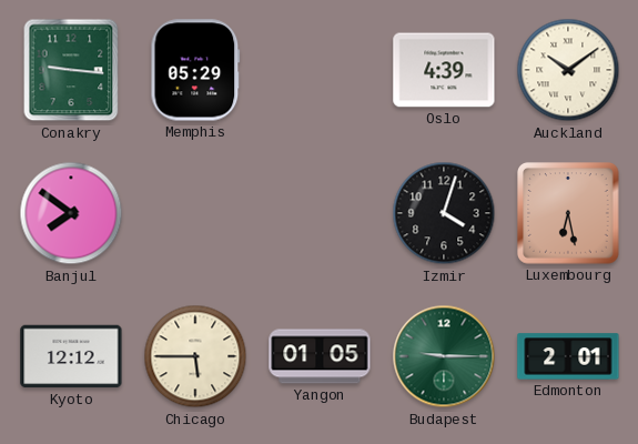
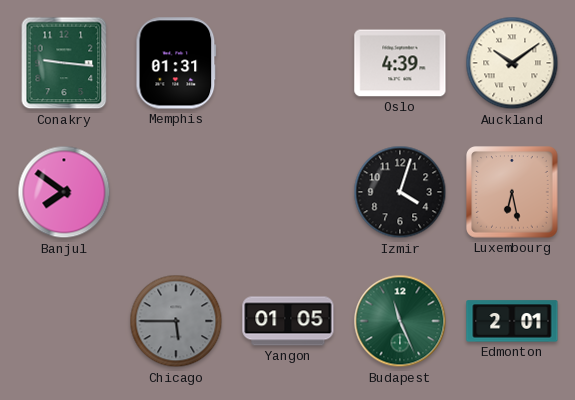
Memphis: 05:29 -> 01:31 (176, 63)
Kyoto: 12:12 -> none (71, 356)
Chicago dial: cream -> grey (176, 321)
Budapest: 9:15 -> 11:26 (400, 321)
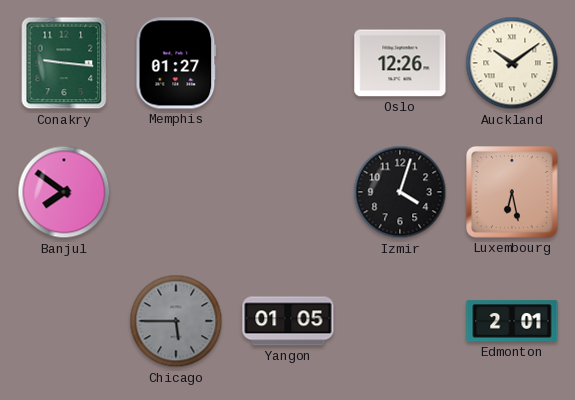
Memphis: 01:31 -> 01:27 (176, 63)
Oslo: 4:39 -> 12:26 (400, 63)
Budapest: 11:26 -> none (400, 321)
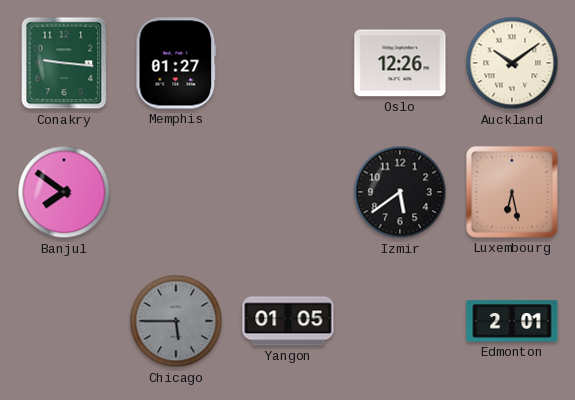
Izmir: 4:03 -> 5:39 (400, 192)
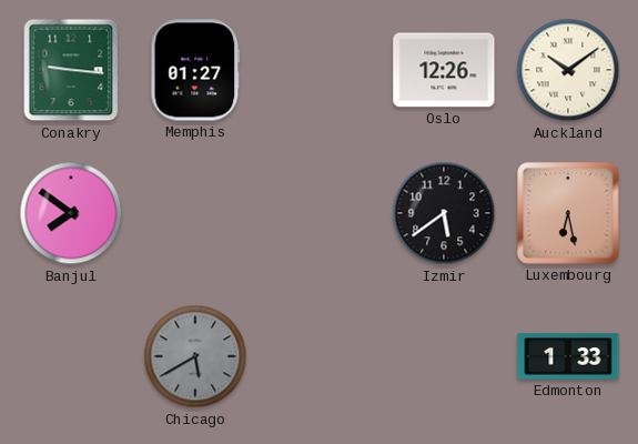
Chicago: 5:45 -> 5:40 (195, 356)
Yangon: 01:05 -> none (288, 321)
Edmonton: 2:01 -> 1:33 (568, 356)
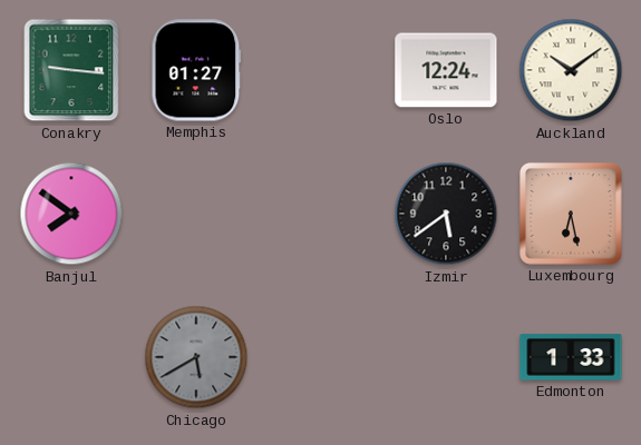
Oslo: 12:26 -> 12:24 (446, 70)
